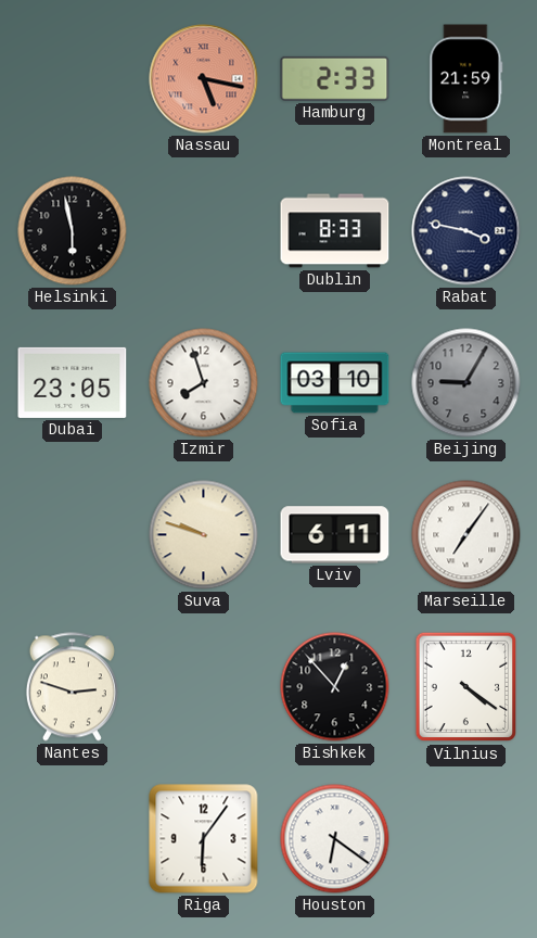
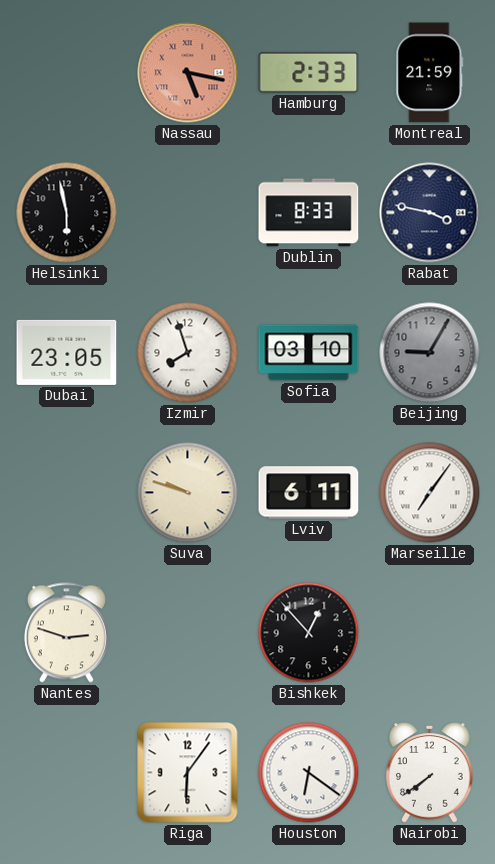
Vilnius: 4:21 -> none (466, 687)
Nairobi: none -> 7:39 (430, 773)
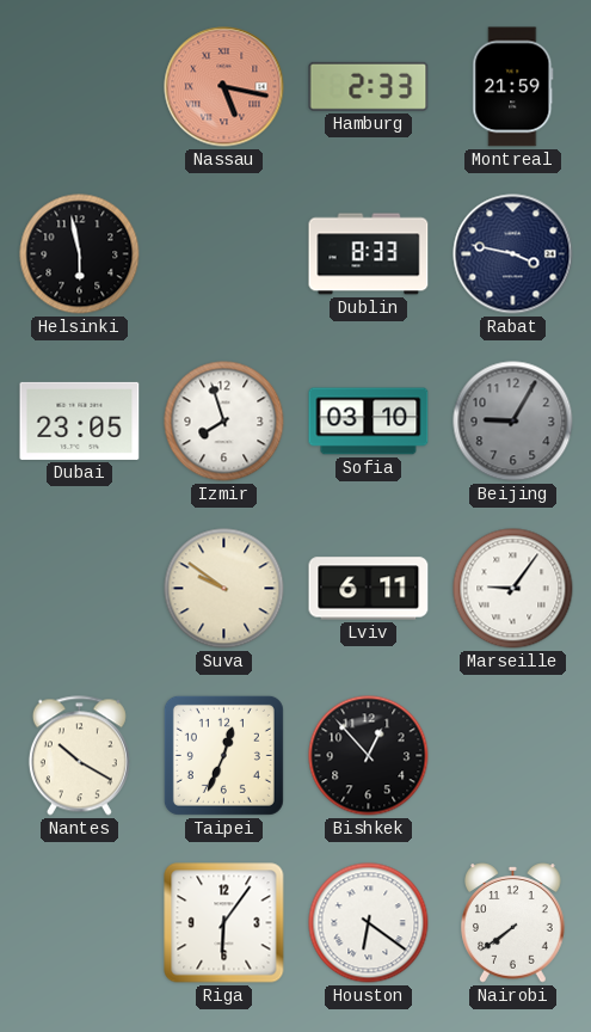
Suva: 9:48 -> 9:51 (224, 589)
Marseille: 7:06 -> 9:06 (513, 589)
Nantes: 2:48 -> 10:20 (79, 756)
Taipei: none -> 12:34 (223, 755)
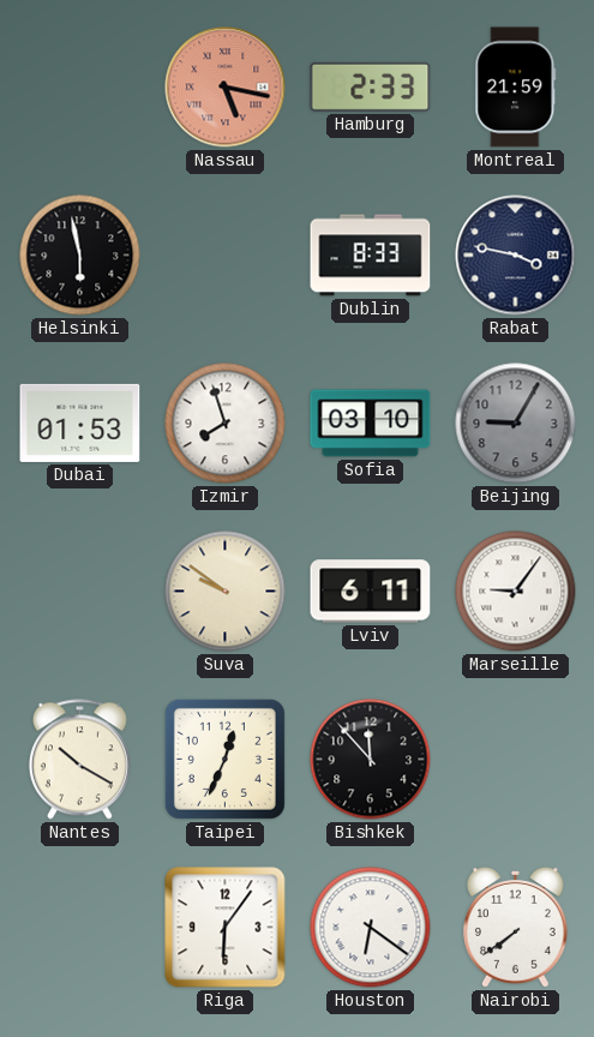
Dubai: 23:05 -> 01:53 (80, 422)
Bishkek: 12:53 -> 11:53 (371, 760)
